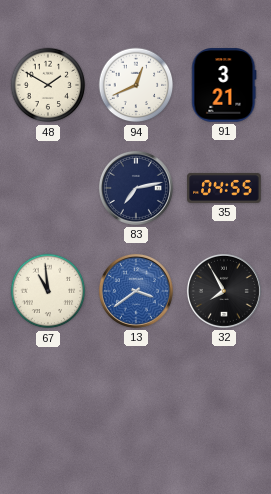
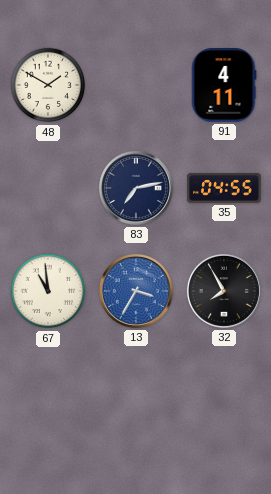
94: 12:41 -> none (136, 85)
91: 3:21 -> 4:11 (224, 85)
13: 3:39 -> 3:35 (136, 291)
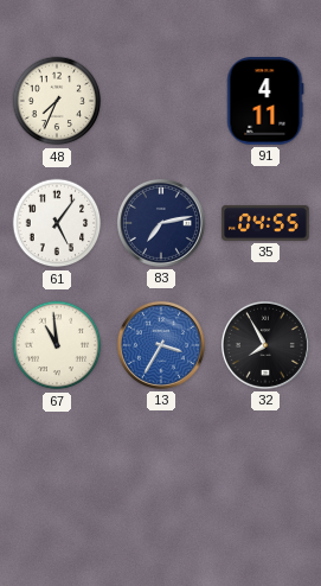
48: 1:50 -> 7:34 (57, 101)
61: none -> 5:06 (57, 223)
